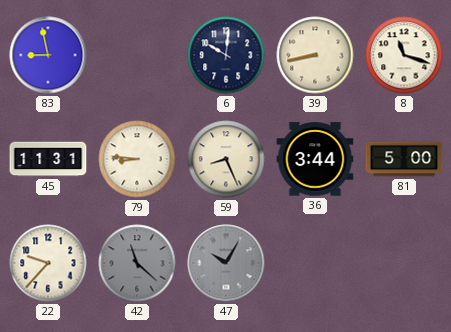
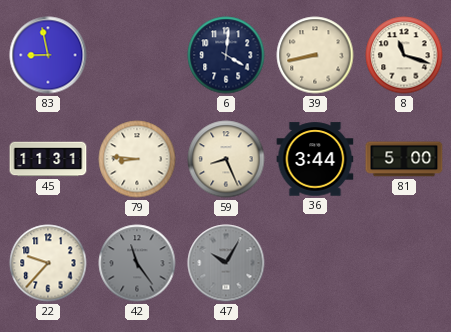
6: 10:01 -> 4:01 (226, 55)
42: 11:22 -> 11:24 (137, 263)
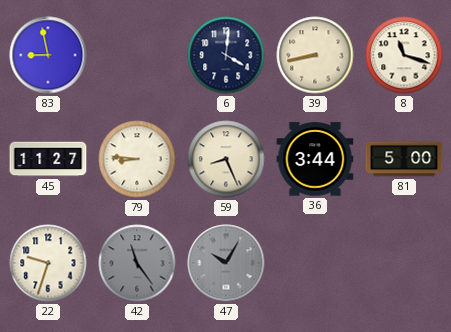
45: 11:31 -> 11:27 (48, 159)
22: 9:37 -> 9:33 (48, 263)
